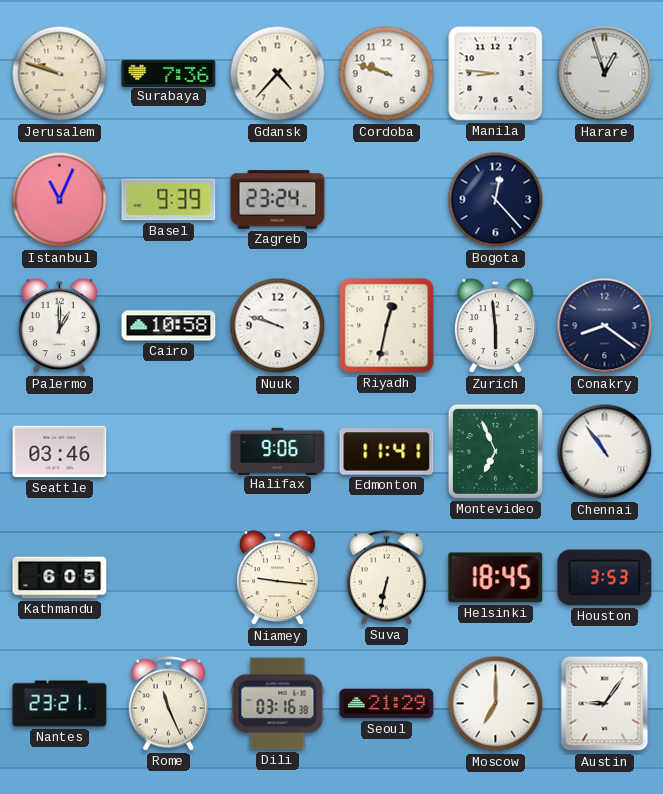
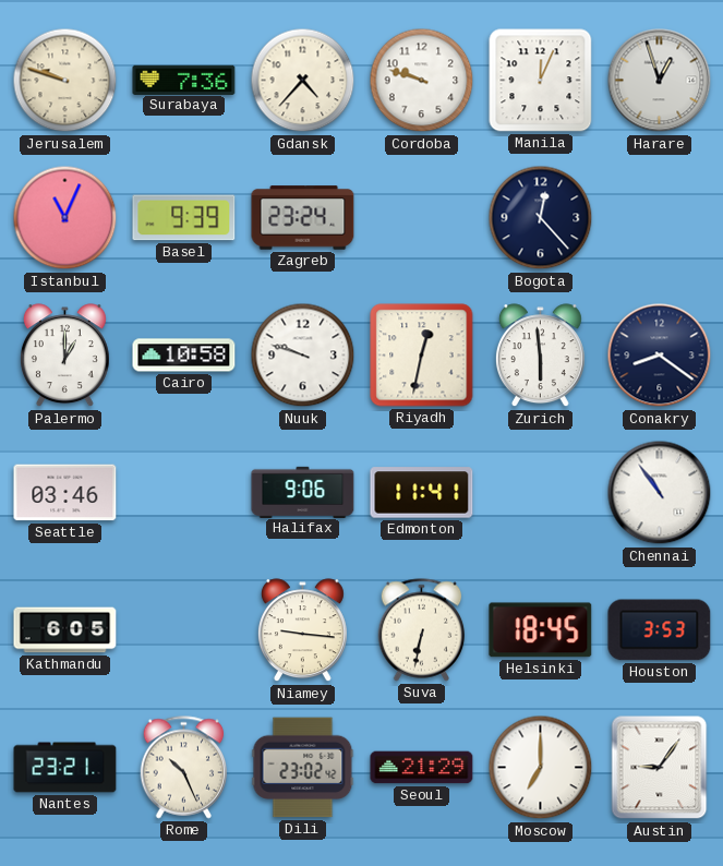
Manila: 8:46 -> 12:04 (541, 81)
Montevideo: 6:56 -> none (495, 451)
Rome: 11:26 -> 10:26 (184, 768)
Dili: 03:16 -> 23:02 (303, 768)
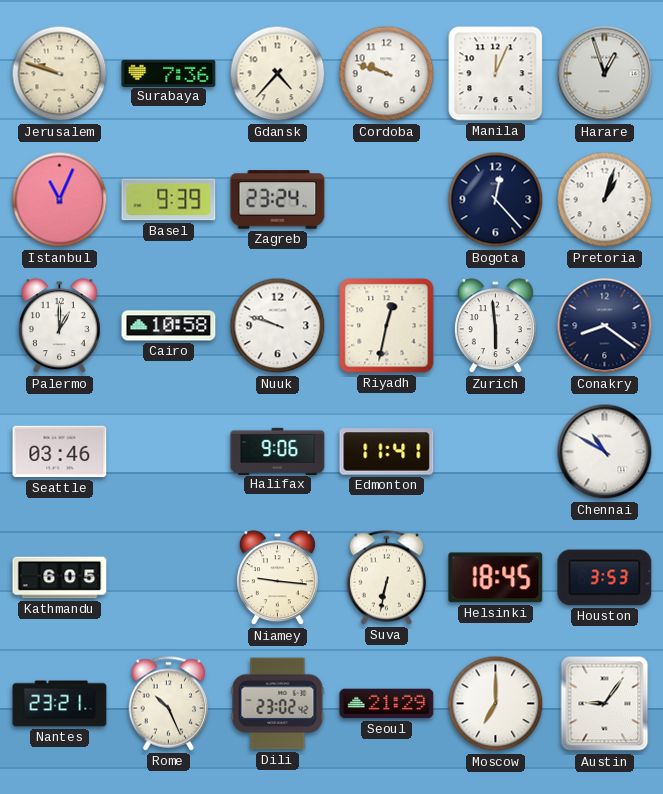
Pretoria: none -> 1:03 (605, 200)
Chennai: 10:54 -> 10:50 (605, 452)
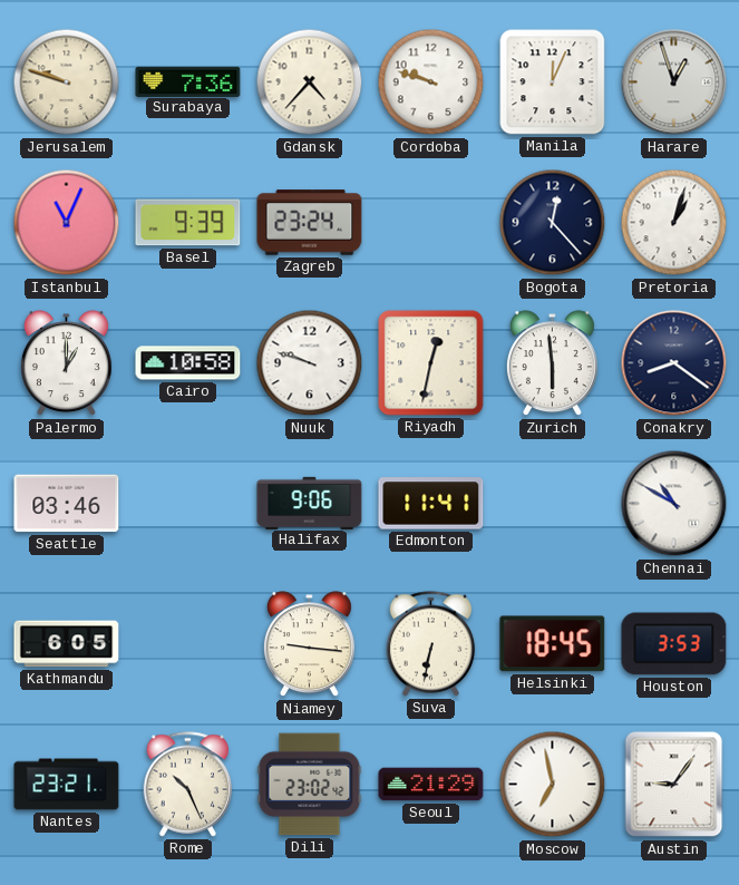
Moscow: 7:00 -> 6:58 (553, 785)
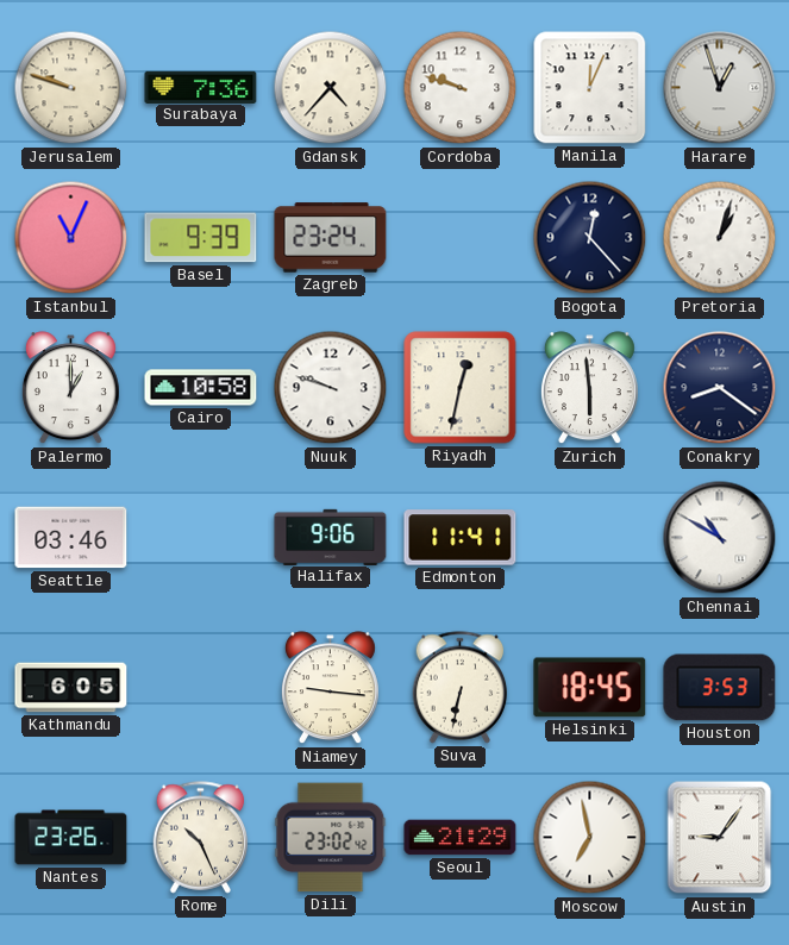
Nantes: 23:21 -> 23:26 (71, 838)
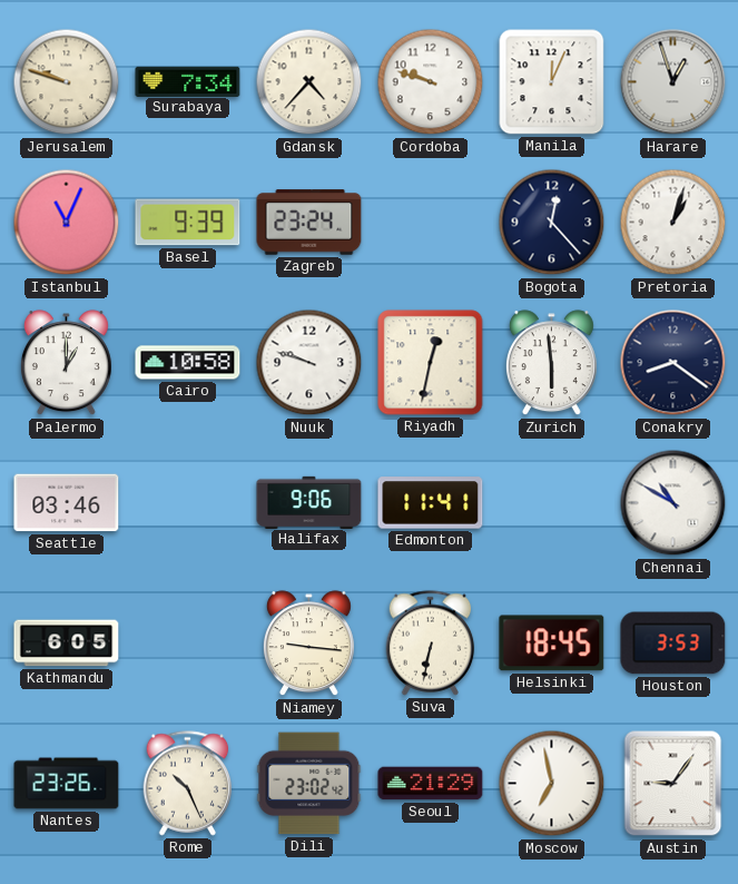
Surabaya: 7:36 -> 7:34 (188, 81)
